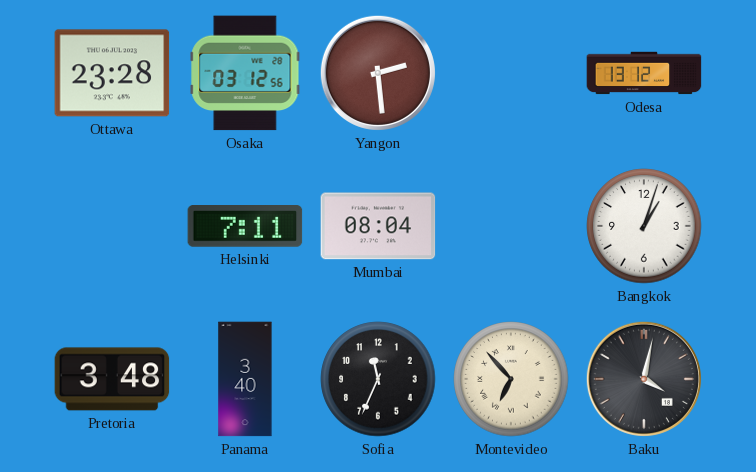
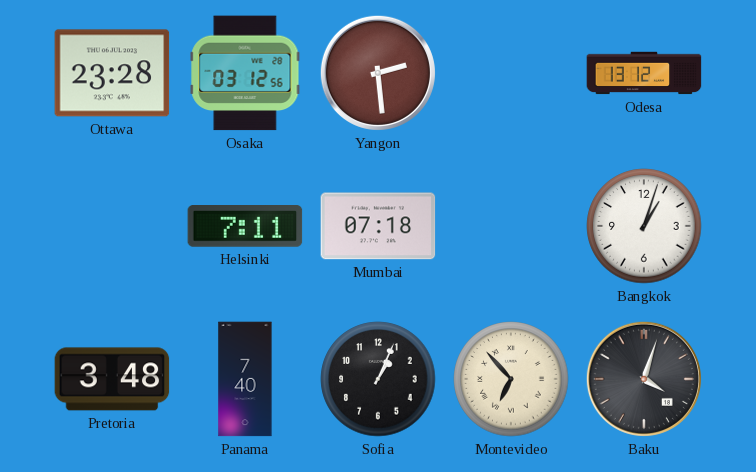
Mumbai: 08:04 -> 07:18 (378, 226)
Panama: 3:40 -> 7:40 (245, 379)
Sofia: 11:34 -> 1:04 (378, 379)
Baku: 4:02 -> 4:03 (644, 379)
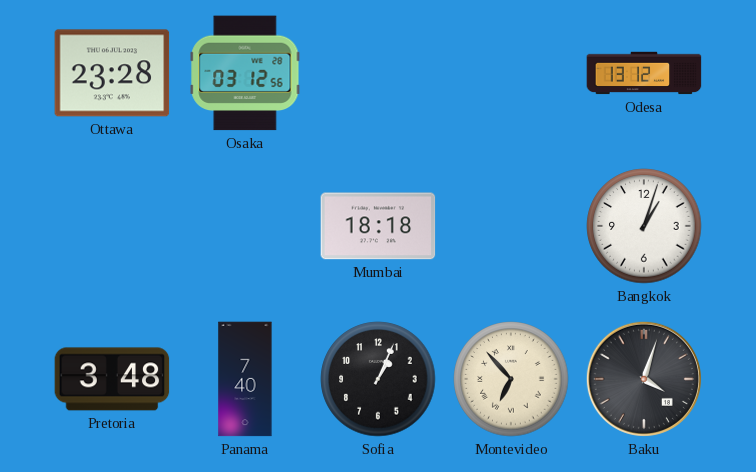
Yangon: 2:29 -> none (378, 73)
Helsinki: 7:11 -> none (245, 227)
Mumbai: 07:18 -> 18:18 (378, 226)
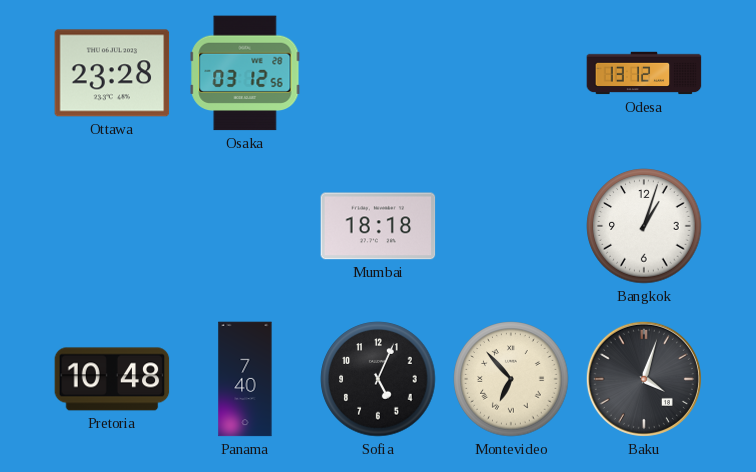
Pretoria: 3:48 -> 10:48 (112, 379)
Sofia: 1:04 -> 5:04 (378, 379)
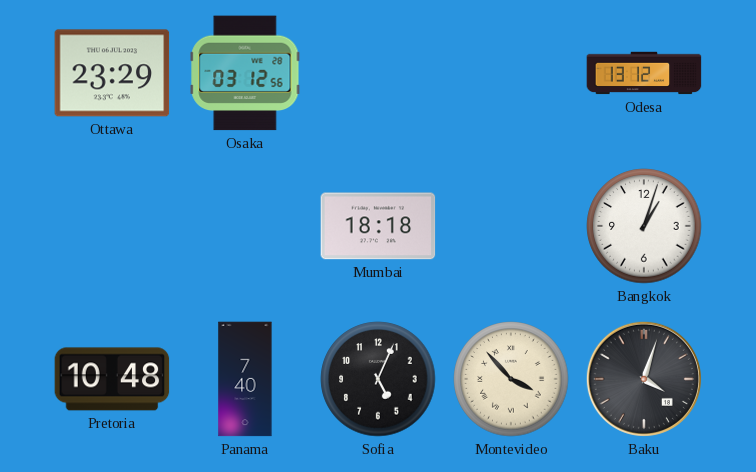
Ottawa: 23:28 -> 23:29 (112, 73)
Montevideo: 6:53 -> 3:53 (511, 379)
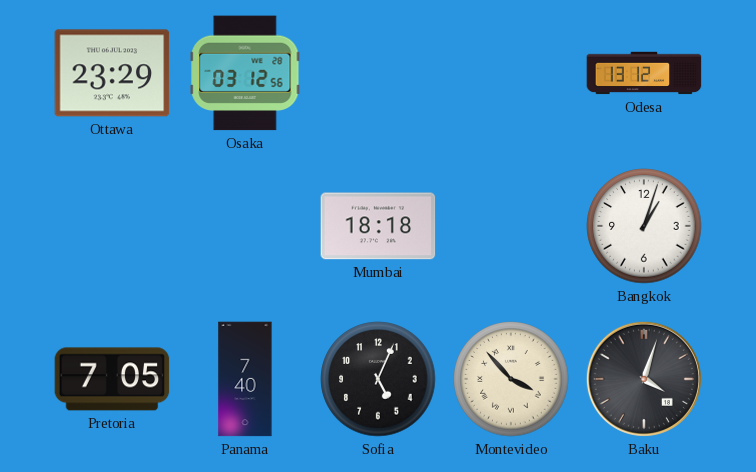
Pretoria: 10:48 -> 7:05 (112, 379)
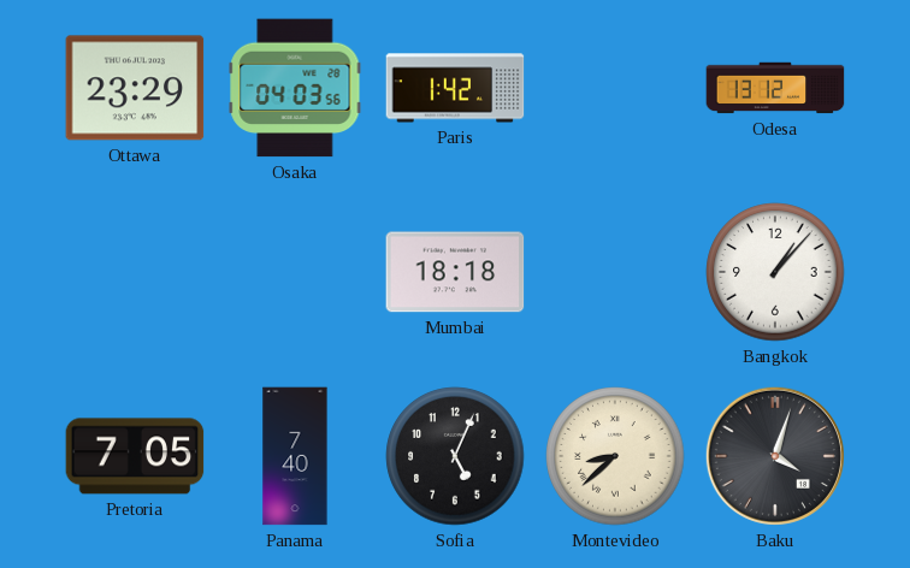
Osaka: 03:12 -> 04:03 (295, 88)
Paris: none -> 1:42 (455, 88)
Bangkok: 1:03 -> 1:07 (775, 272)
Montevideo: 3:53 -> 8:38 (615, 456)
